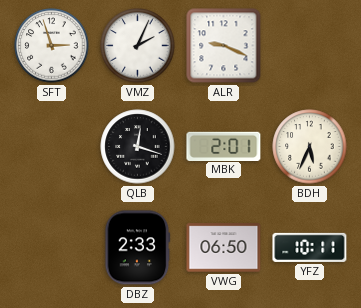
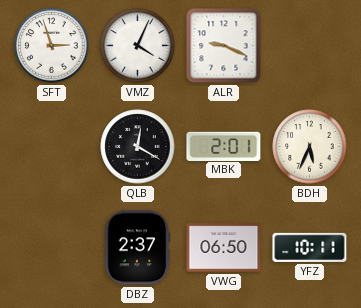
VMZ: 2:04 -> 4:04 (138, 46)
QLB: 12:18 -> 12:20 (138, 147)
DBZ: 2:33 -> 2:37 (138, 248)
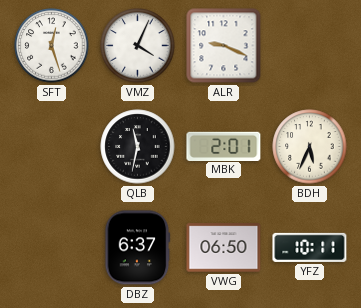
SFT: 2:57 -> 12:27 (52, 46)
QLB: 12:20 -> 11:32 (138, 147)
DBZ: 2:37 -> 6:37 (138, 248)
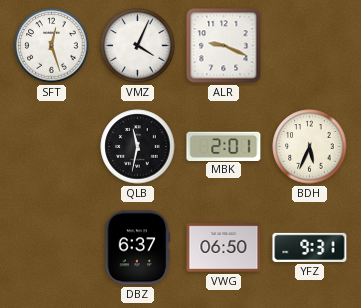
YFZ: 10:11 -> 9:31 (310, 247)
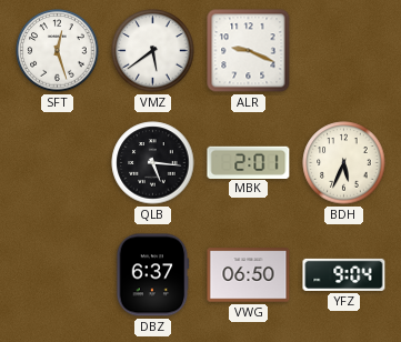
VMZ: 4:04 -> 5:39 (153, 51)
QLB: 11:32 -> 5:16 (153, 163)
YFZ: 9:31 -> 9:04 (344, 274)
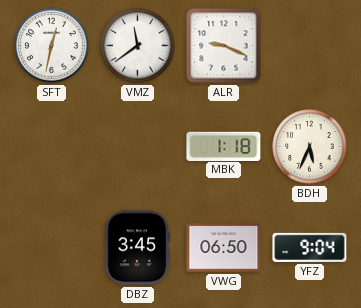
SFT: 12:27 -> 12:32 (52, 46)
VMZ: 5:39 -> 11:39 (138, 46)
QLB: 5:16 -> none (153, 163)
MBK: 2:01 -> 1:18 (224, 146)
DBZ: 6:37 -> 3:45 (138, 248)
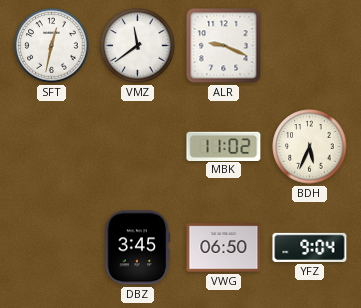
MBK: 1:18 -> 11:02 (224, 146)
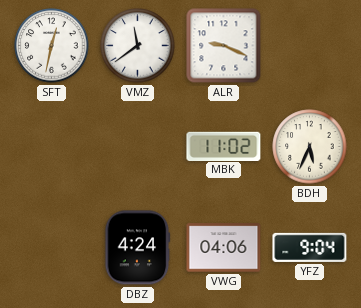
DBZ: 3:45 -> 4:24 (138, 248)
VWG: 06:50 -> 04:06 (224, 248)
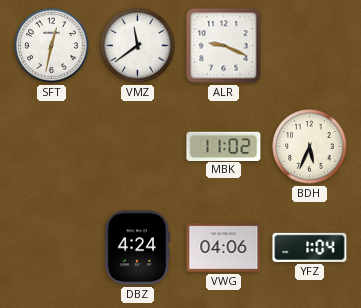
YFZ: 9:04 -> 1:04 (310, 247)
